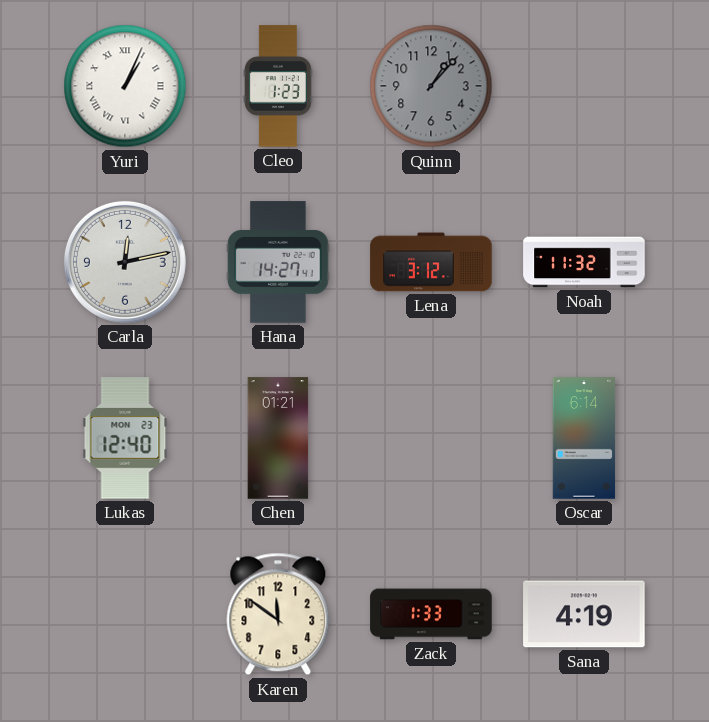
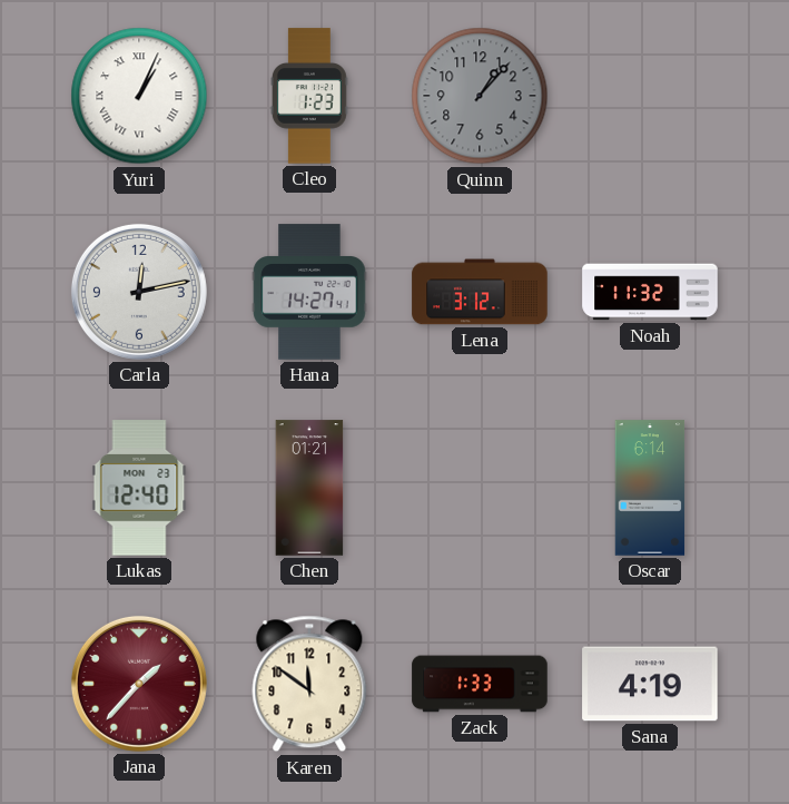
Jana: none -> 1:37 (139, 684)
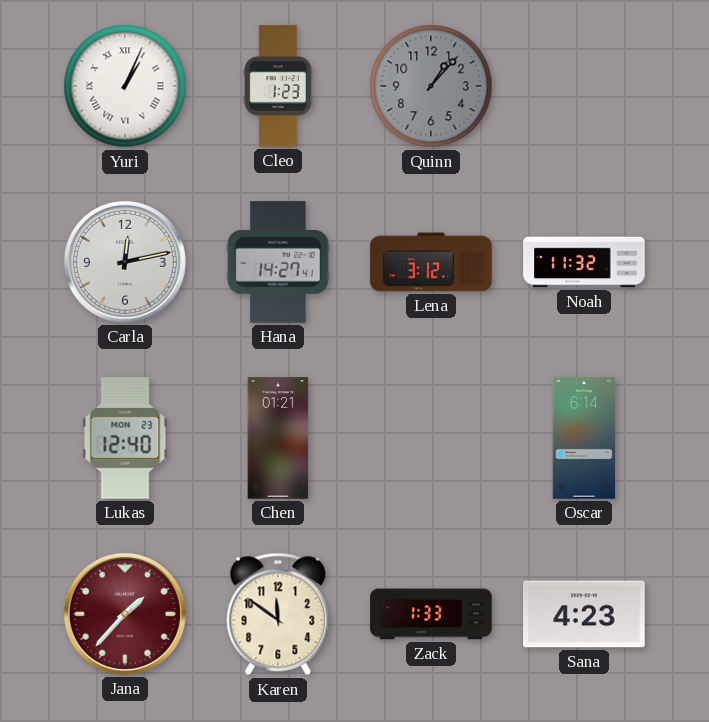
Sana: 4:19 -> 4:23 (584, 614)
